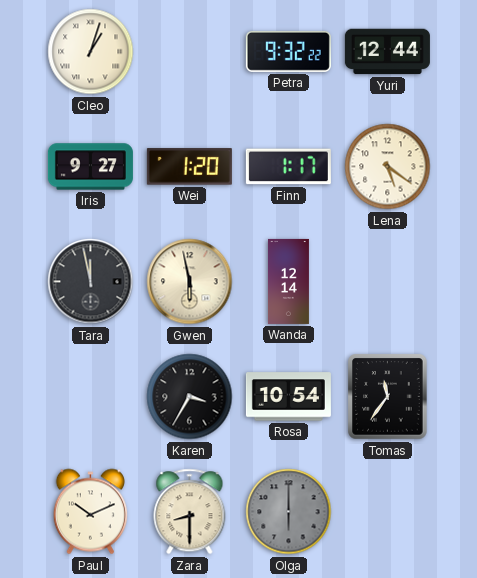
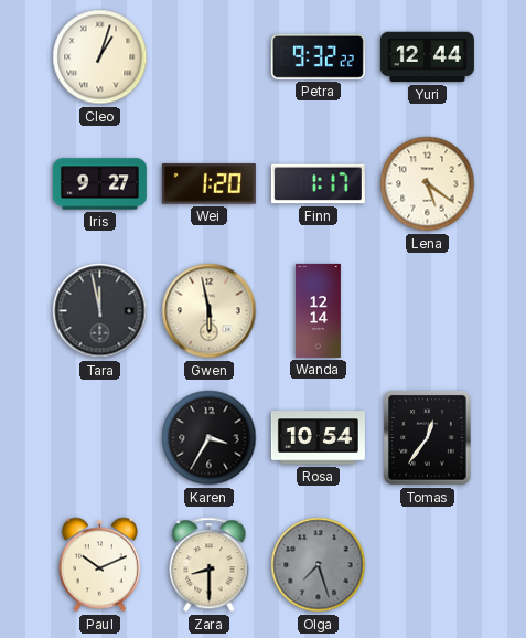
Tomas: 11:36 -> 12:36 (428, 438)
Olga: 6:00 -> 7:27 (319, 565)
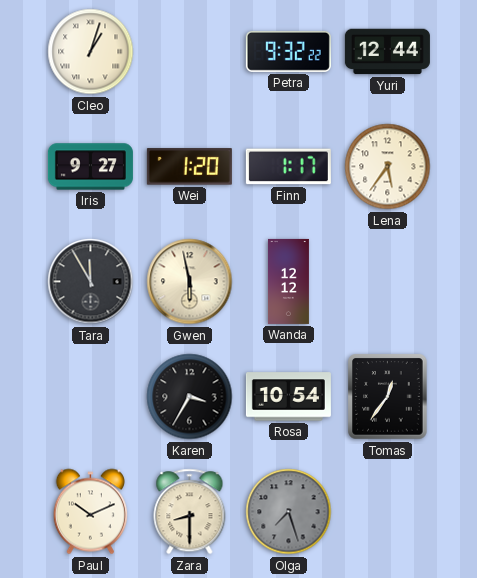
Lena: 5:21 -> 5:36 (388, 167)
Tara: 11:58 -> 11:55 (91, 282)
Wanda: 12:14 -> 12:12 (288, 281)
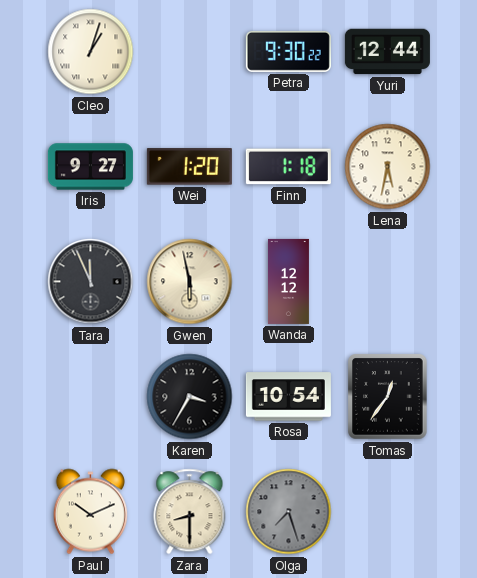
Petra: 9:32 -> 9:30 (288, 51)
Finn: 1:17 -> 1:18 (288, 167)
Lena: 5:36 -> 5:32 (388, 167)
Tara: 11:55 -> 11:56 (91, 282)
